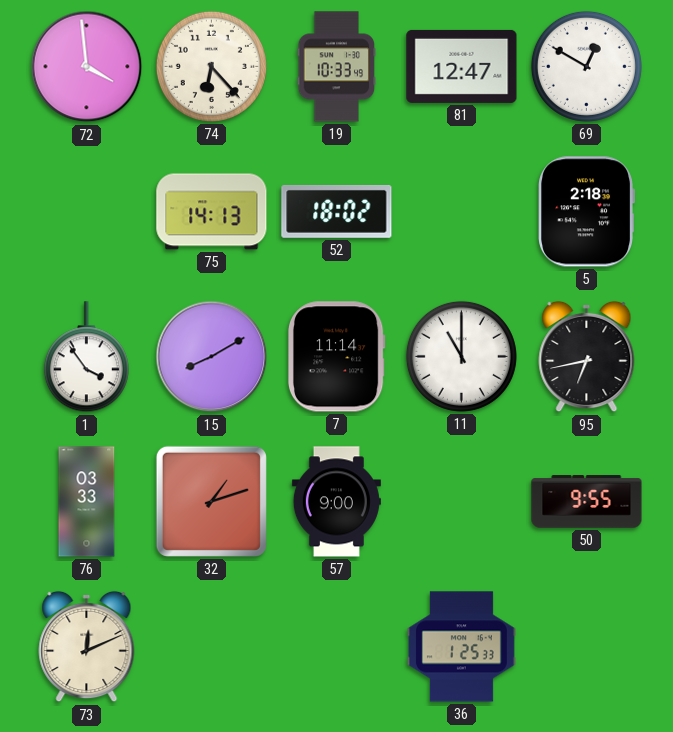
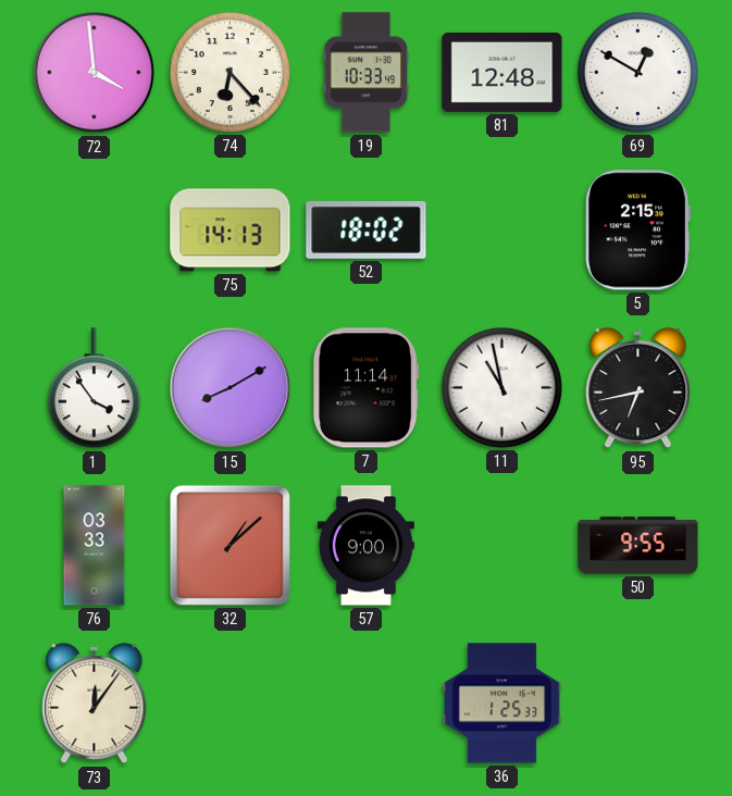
81: 12:47 -> 12:48 (503, 72)
5: 2:18 -> 2:15 (637, 231)
11: 11:00 -> 10:58 (501, 387)
32: 1:12 -> 1:08 (229, 545)
73: 12:11 -> 12:06 (95, 704)
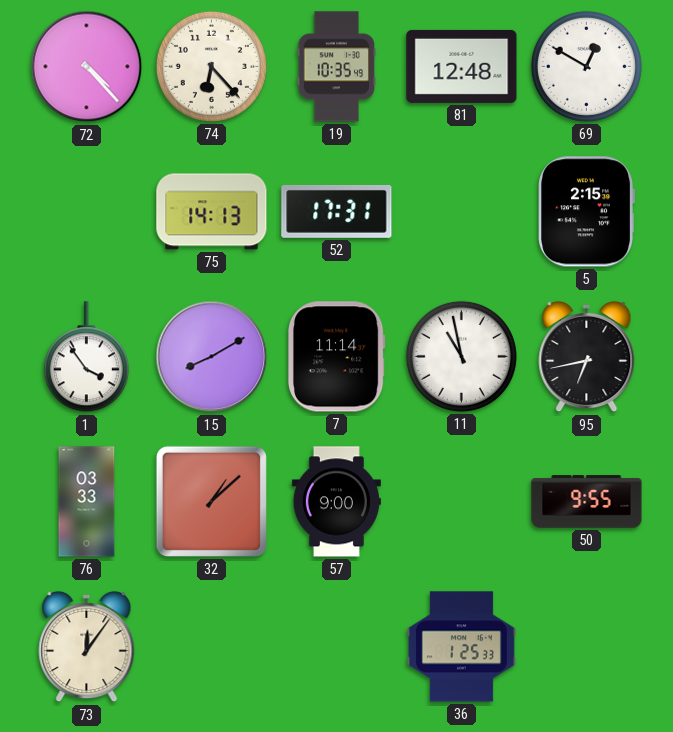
72: 3:59 -> 4:23 (87, 67)
19: 10:33 -> 10:35 (337, 67)
52: 18:02 -> 17:31 (337, 211)
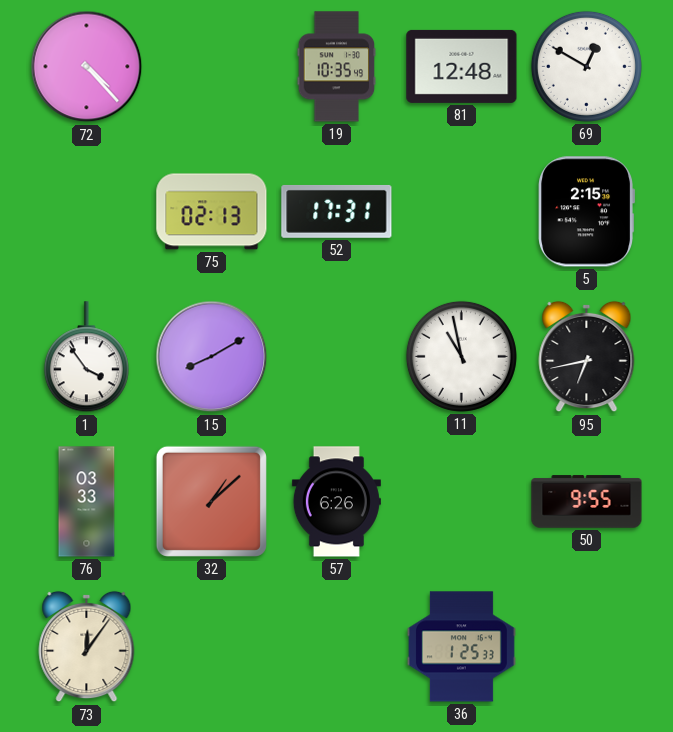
74: 6:23 -> none (211, 66)
75: 14:13 -> 02:13 (212, 212)
7: 11:14 -> none (336, 357)
57: 9:00 -> 6:26 (336, 502)
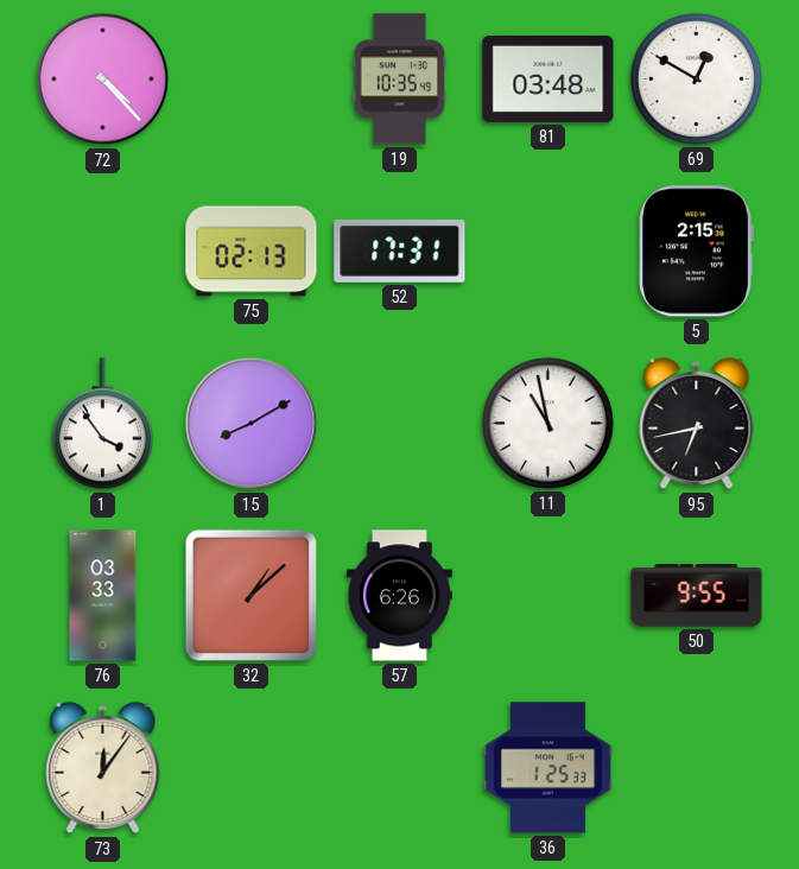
81: 12:48 -> 03:48 (548, 78)
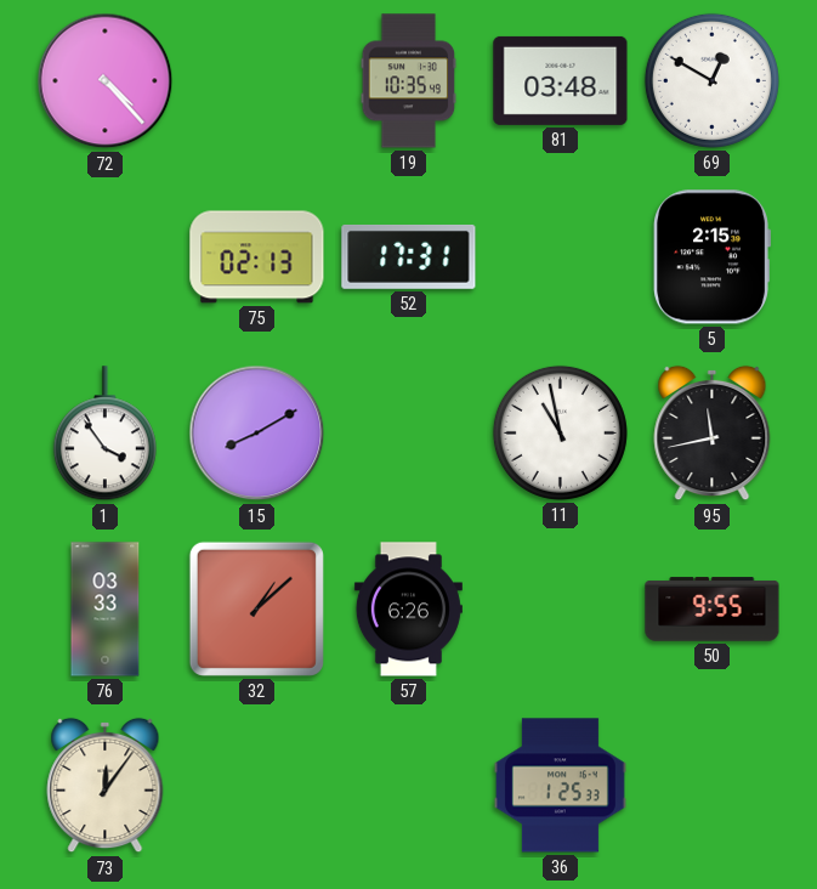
95: 6:43 -> 11:43 (713, 434)
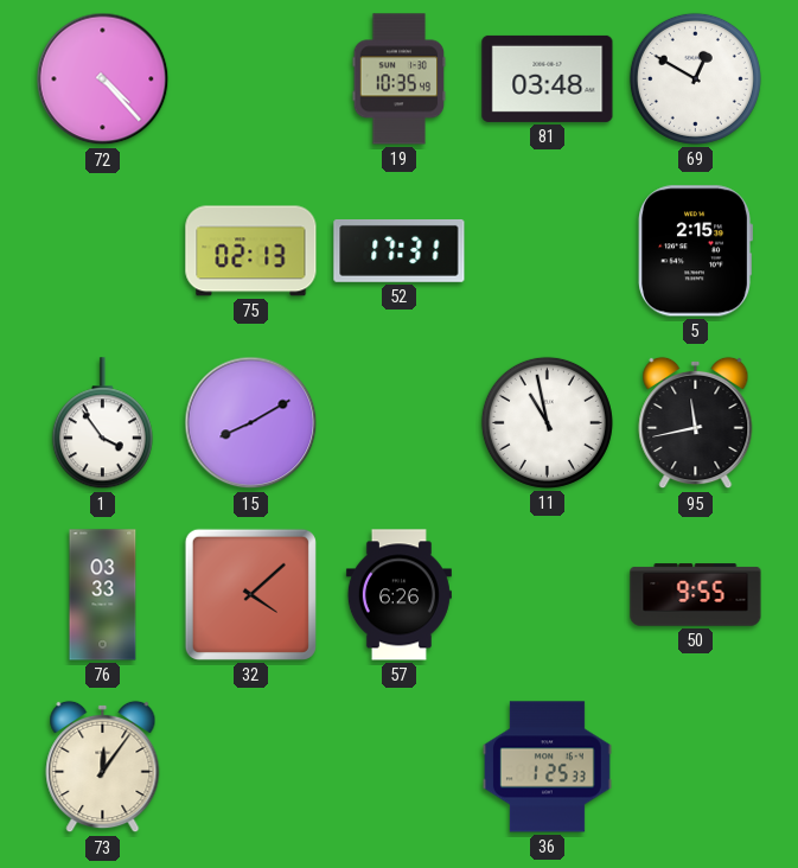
32: 1:08 -> 4:08 (250, 594)
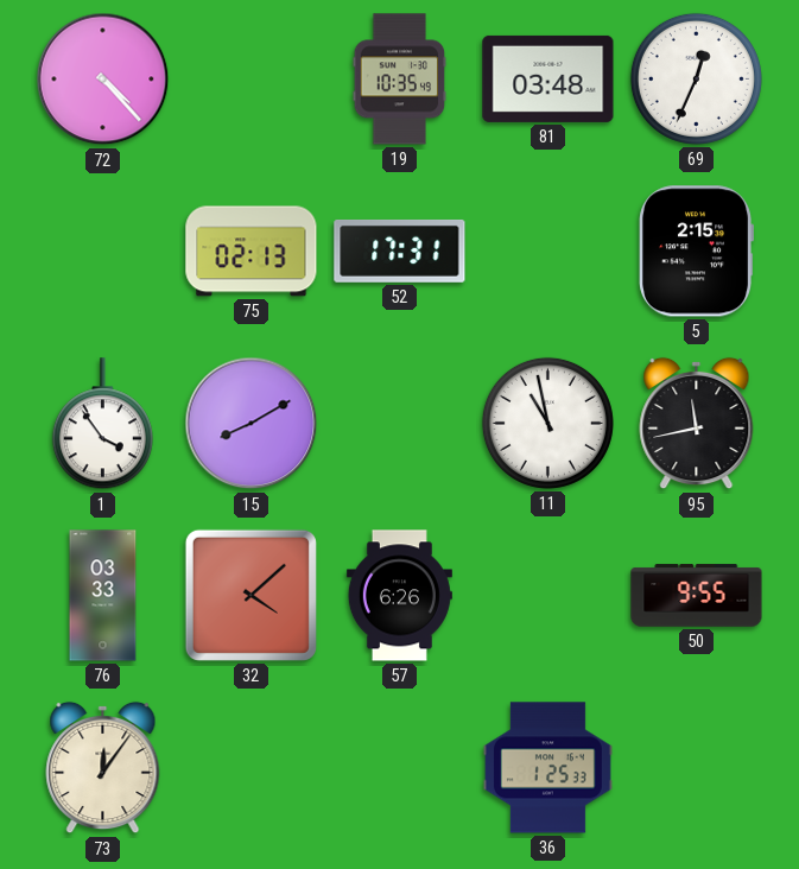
69: 12:50 -> 12:34 (696, 78)
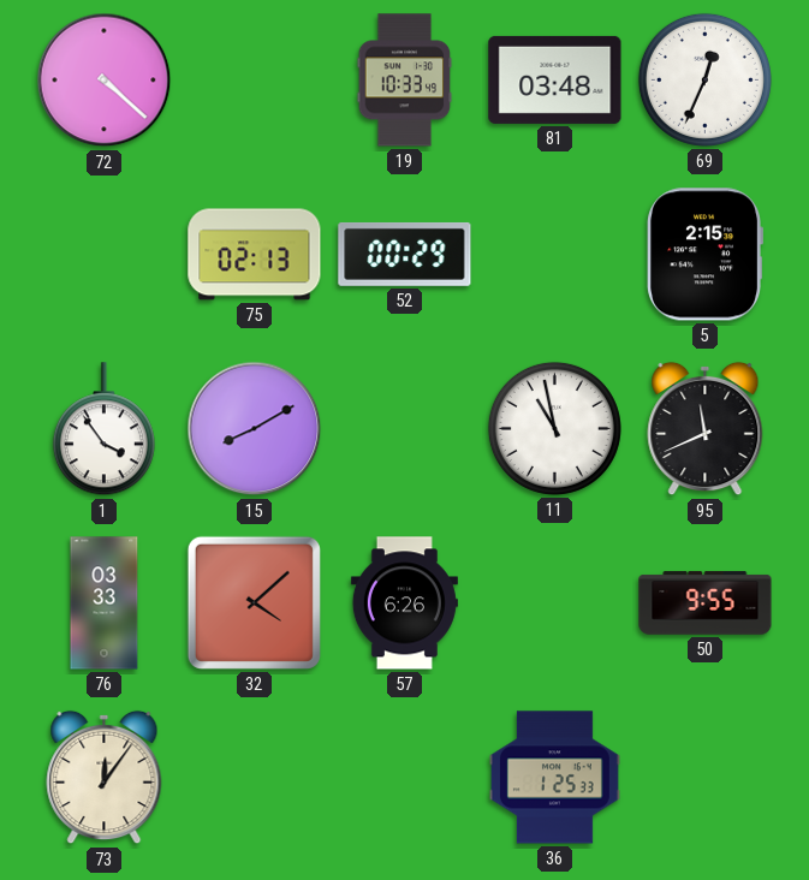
72: 4:23 -> 4:22 (105, 81)
19: 10:35 -> 10:33 (405, 81)
52: 17:31 -> 00:29 (405, 254)
95: 11:43 -> 11:41 (706, 429)
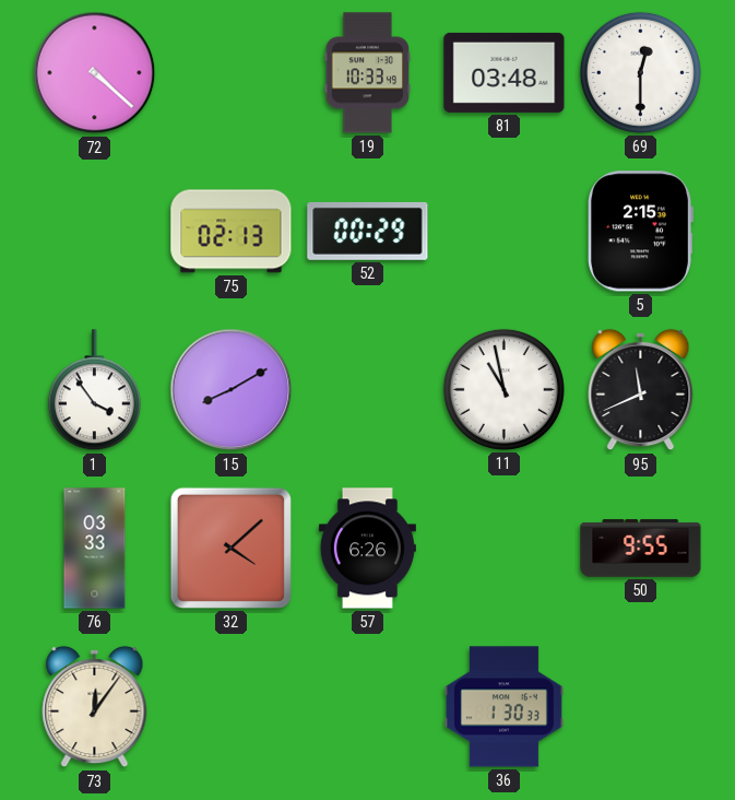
69: 12:34 -> 12:30 (640, 72)
36: 1:25 -> 1:30 (503, 707)
